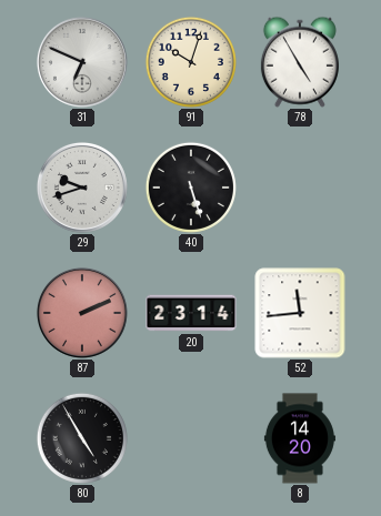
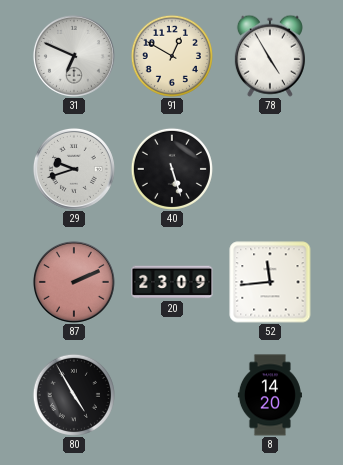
91: 10:03 -> 12:50 (172, 56)
20: 23:14 -> 23:09 (172, 282)
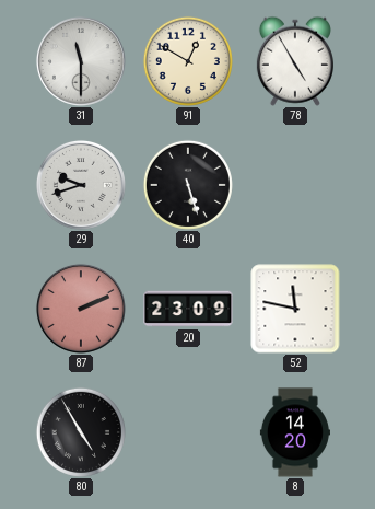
31: 6:49 -> 11:30 (81, 61)
52: 11:44 -> 11:47 (295, 309)
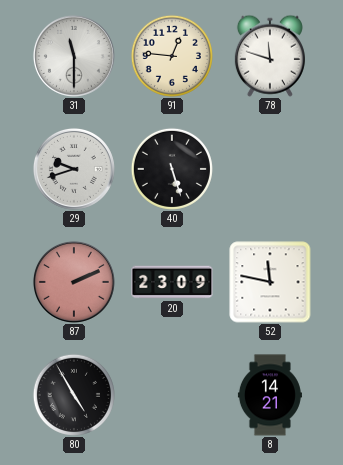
91: 12:50 -> 12:46 (172, 56)
78: 4:55 -> 11:48 (270, 56)
8: 14:20 -> 14:21 (270, 395)
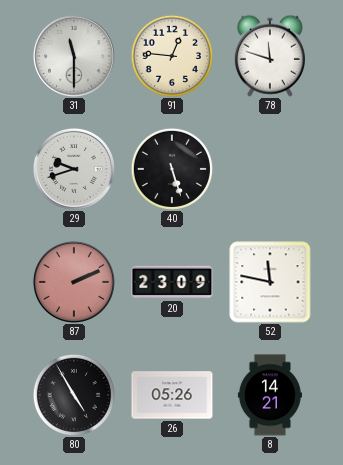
26: none -> 05:26 (172, 395)
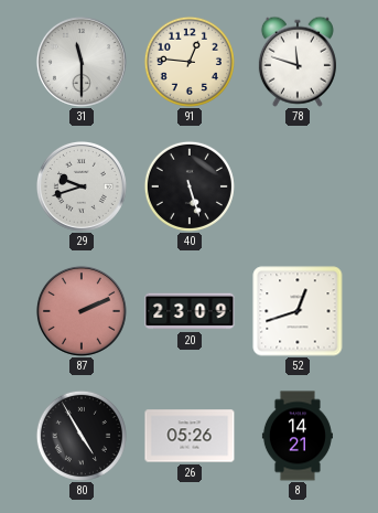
52: 11:47 -> 12:42 (298, 311)
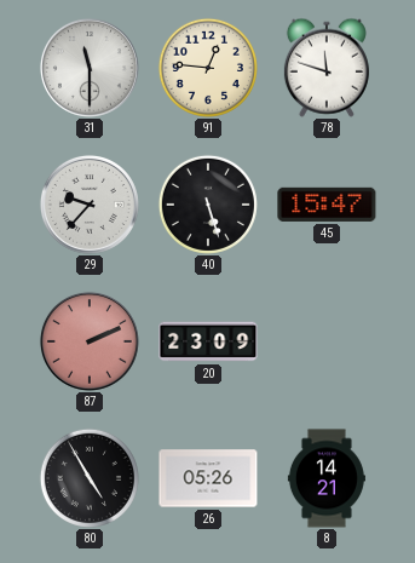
29: 9:42 -> 9:37 (90, 205)
45: none -> 15:47 (327, 205)
52: 12:42 -> none (298, 311)
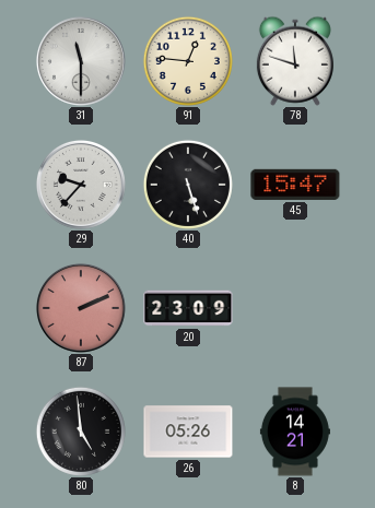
80: 4:55 -> 4:59 (81, 432)
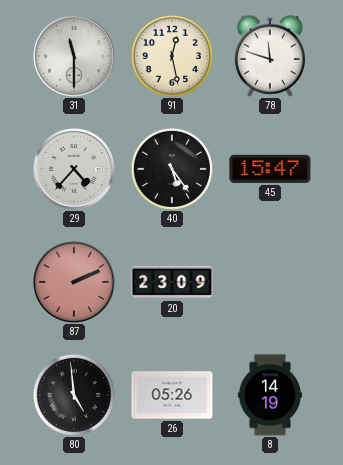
91: 12:46 -> 12:28 (172, 56)
29: 9:37 -> 4:37 (74, 169)
40: 5:27 -> 5:24 (172, 169)
8: 14:21 -> 14:19 (270, 395)
